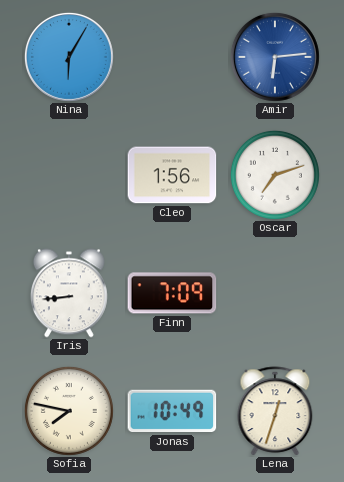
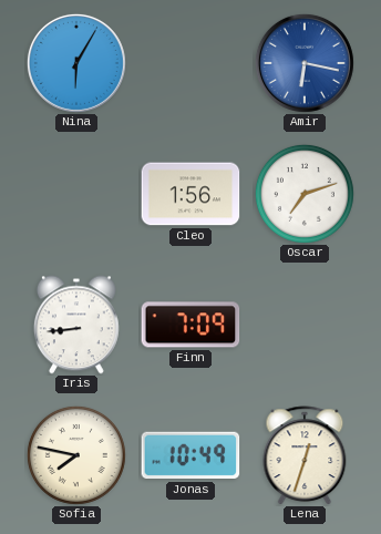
Amir: 6:14 -> 6:17 (305, 63)
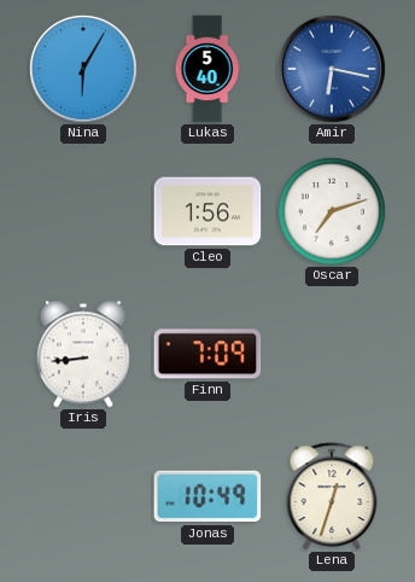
Lukas: none -> 5:40 (207, 69)
Sofia: 7:47 -> none (76, 455)
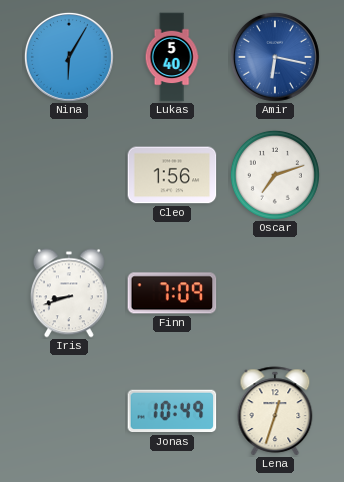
Iris: 8:44 -> 8:42 (69, 293)
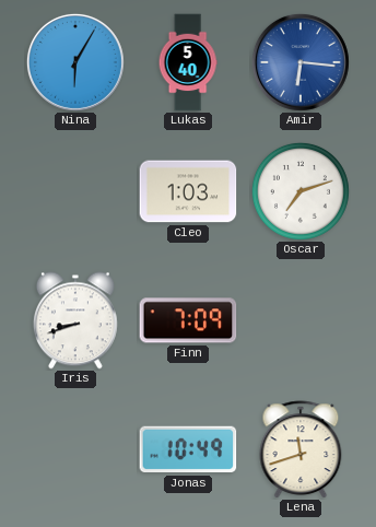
Amir: 6:17 -> 6:16 (301, 62)
Cleo: 1:56 -> 1:03 (188, 191)
Lena: 12:33 -> 11:42 (301, 449)
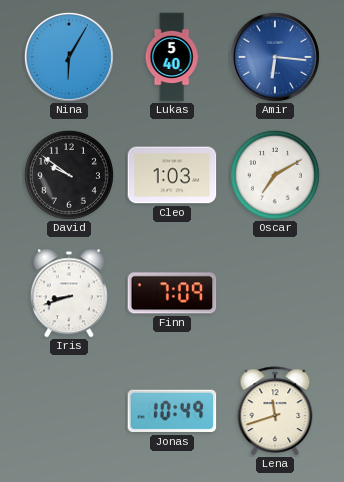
David: none -> 9:51 (69, 175)
Oscar: 7:12 -> 7:10 (275, 175)
